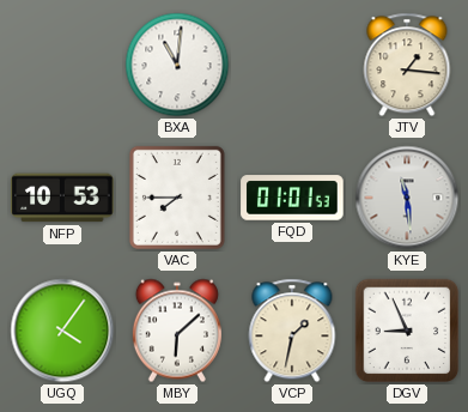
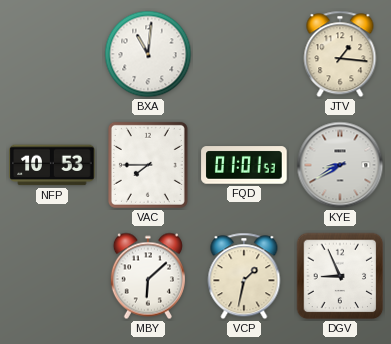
KYE: 11:29 -> 8:40 (340, 165)
UGQ: 4:06 -> none (62, 331)
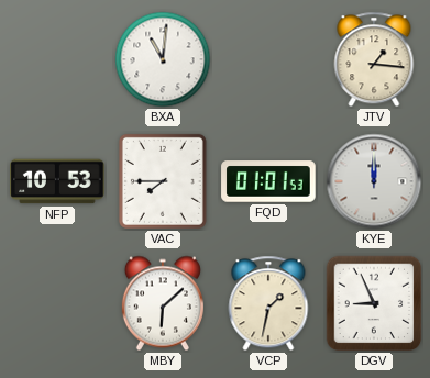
KYE: 8:40 -> 12:00 (374, 181)
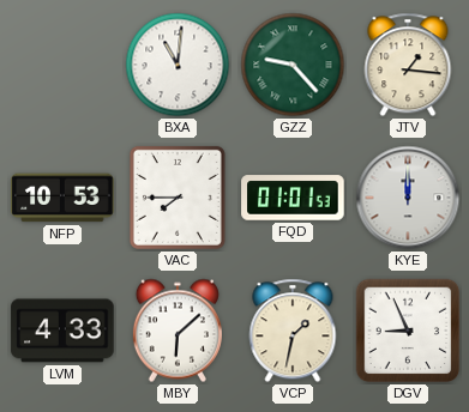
GZZ: none -> 9:23 (293, 65)
LVM: none -> 4:33 (62, 331)
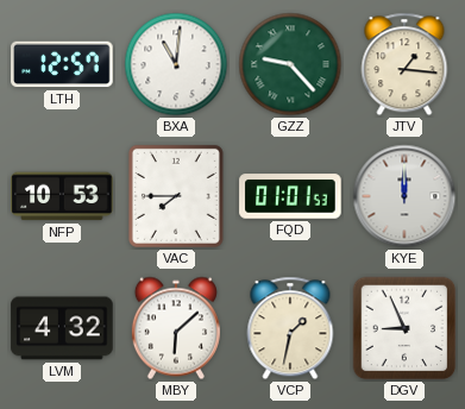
LTH: none -> 12:57 (62, 64)
LVM: 4:33 -> 4:32 (62, 328)
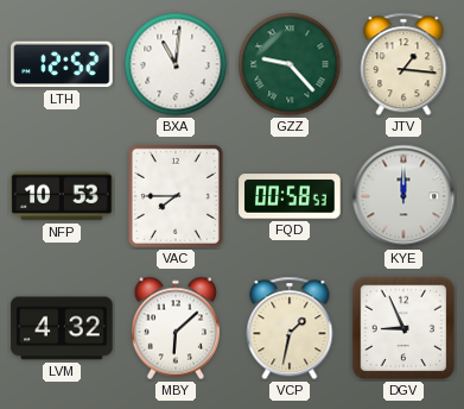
LTH: 12:57 -> 12:52 (62, 64)
FQD: 01:01 -> 00:58 (290, 196)
